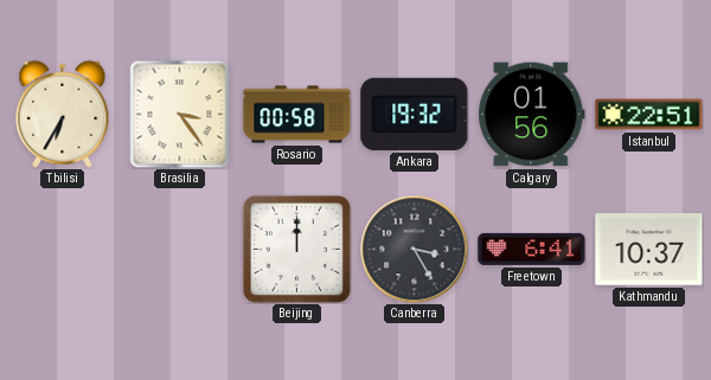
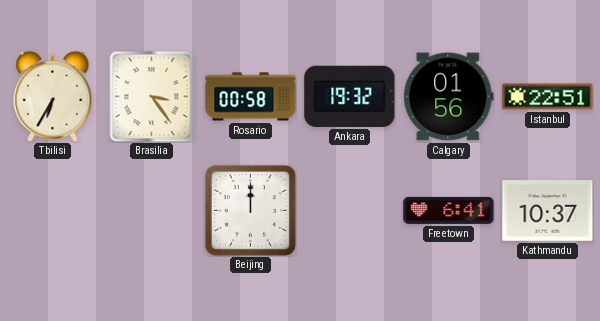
Canberra: 3:25 -> none (414, 249)
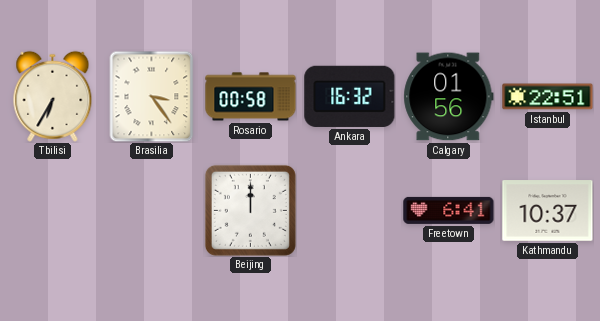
Ankara: 19:32 -> 16:32 (350, 96)
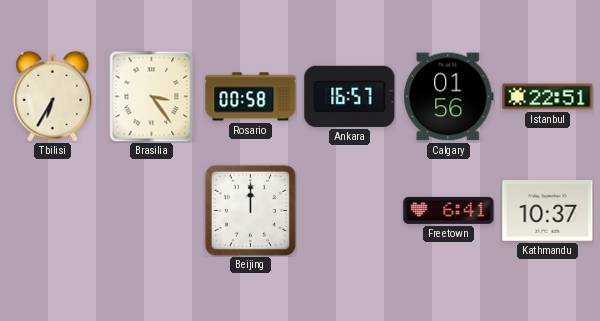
Ankara: 16:32 -> 16:57 (350, 96)
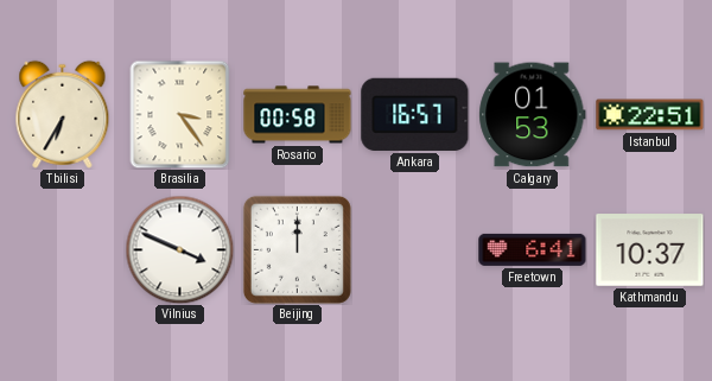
Calgary: 01:56 -> 01:53 (533, 115)
Vilnius: none -> 3:49 (179, 249)
